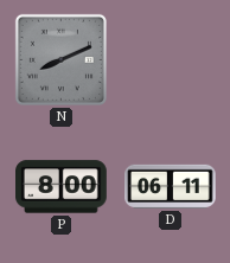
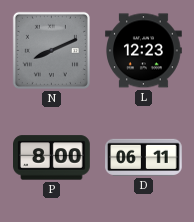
L: none -> 12:23 (144, 51)
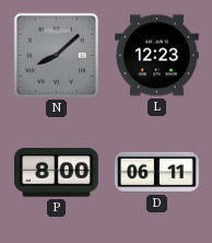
N: 8:11 -> 8:08 (56, 55)
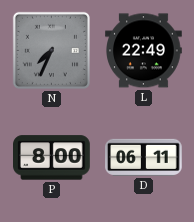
N: 8:08 -> 7:34 (51, 50)
L: 12:23 -> 22:49 (144, 51)
